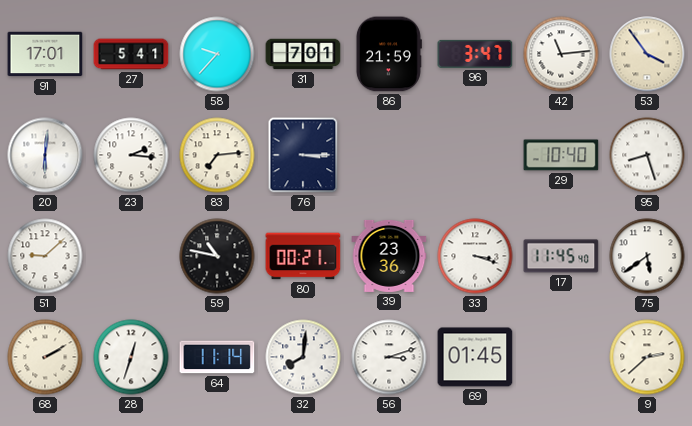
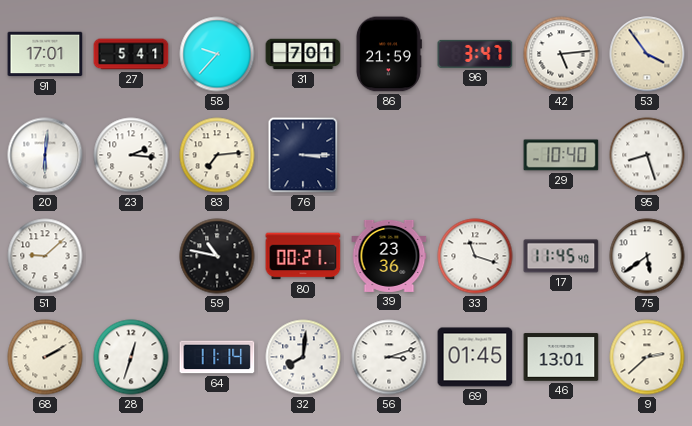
42: 11:14 -> 5:14 (561, 54)
33: 3:18 -> 11:18 (475, 256)
46: none -> 13:01 (561, 357)
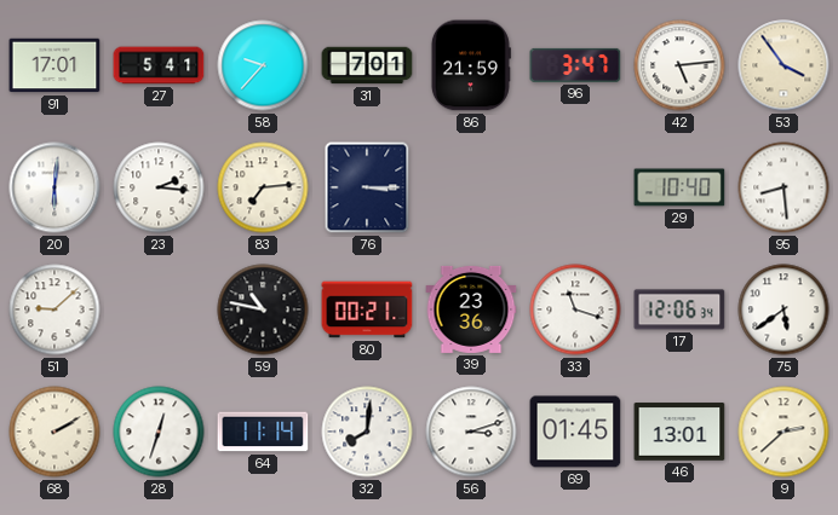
95: 8:27 -> 8:29 (784, 187)
17: 11:45 -> 12:06 (679, 309)
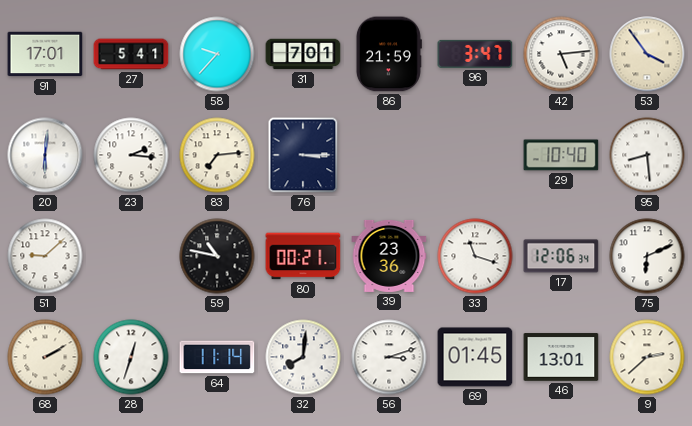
75: 5:39 -> 6:11 (647, 256)
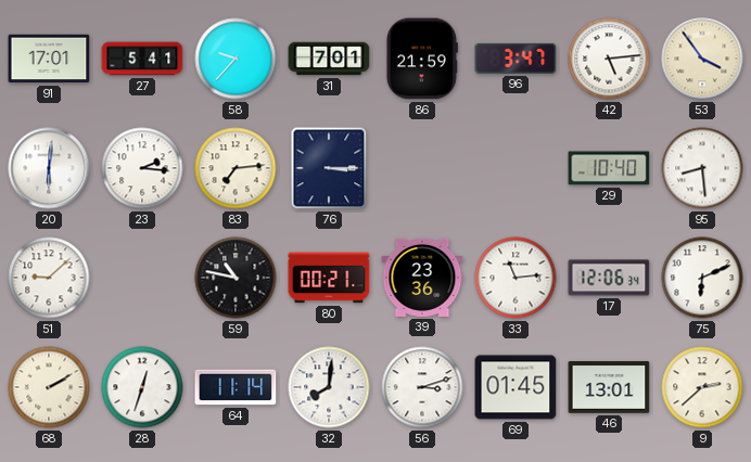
33: 11:18 -> 11:14 (515, 278)
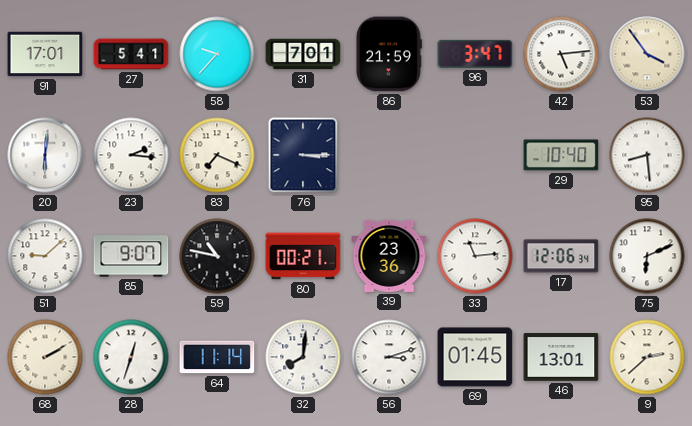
83: 7:14 -> 7:19 (217, 155)
85: none -> 9:07 (131, 256)
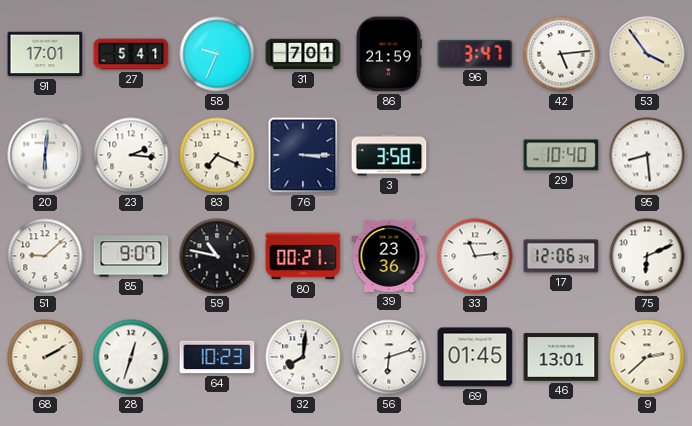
58: 9:37 -> 9:34 (217, 54)
3: none -> 3:58 (389, 155)
64: 11:14 -> 10:23 (217, 357)
56: 3:12 -> 6:12 (389, 357)
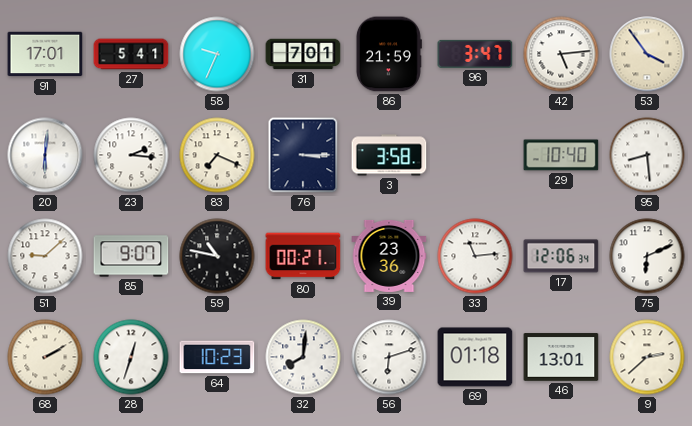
69: 01:45 -> 01:18 (475, 357)
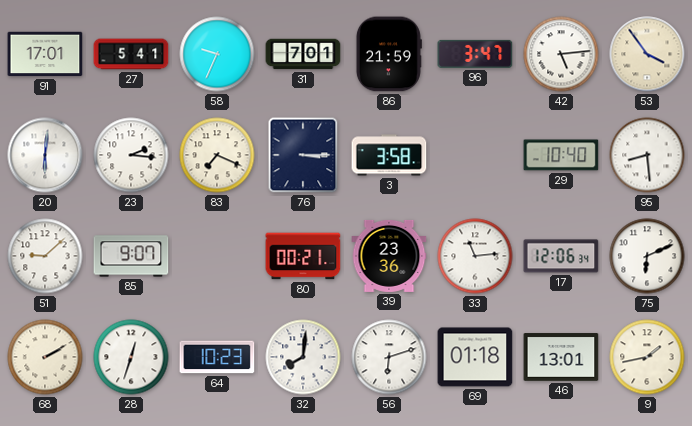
59: 10:47 -> none (217, 256)
9: 2:38 -> 1:43 (647, 357)
